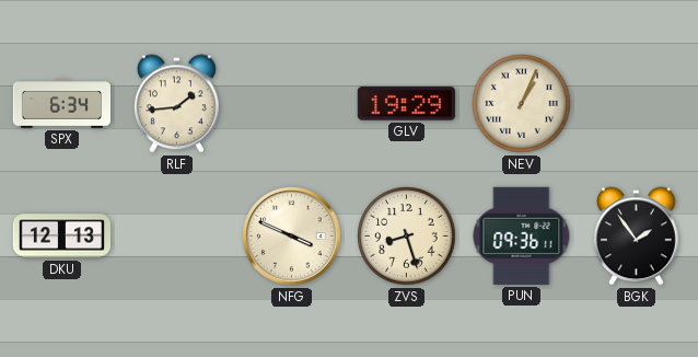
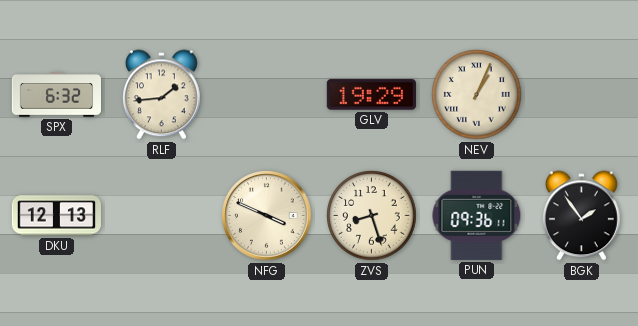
SPX: 6:34 -> 6:32 (56, 95)
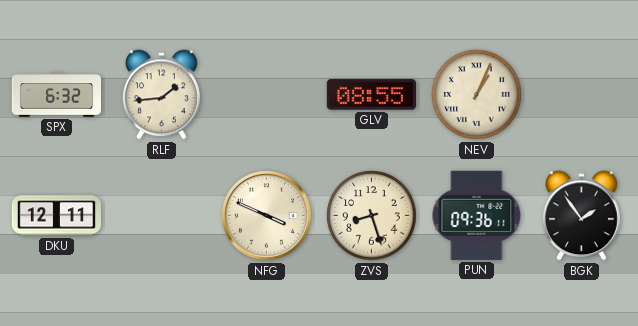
GLV: 19:29 -> 08:55 (371, 95)
DKU: 12:13 -> 12:11 (56, 216)
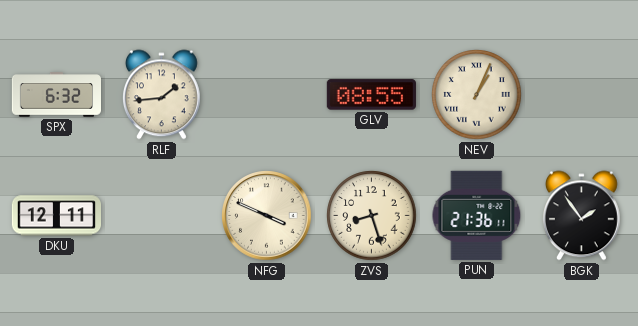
PUN: 09:36 -> 21:36 (477, 215)
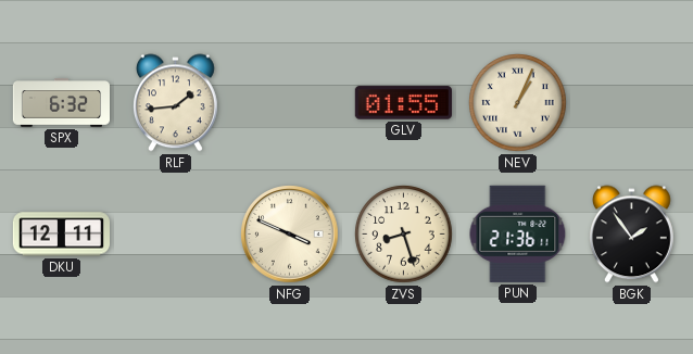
GLV: 08:55 -> 01:55 (403, 103)
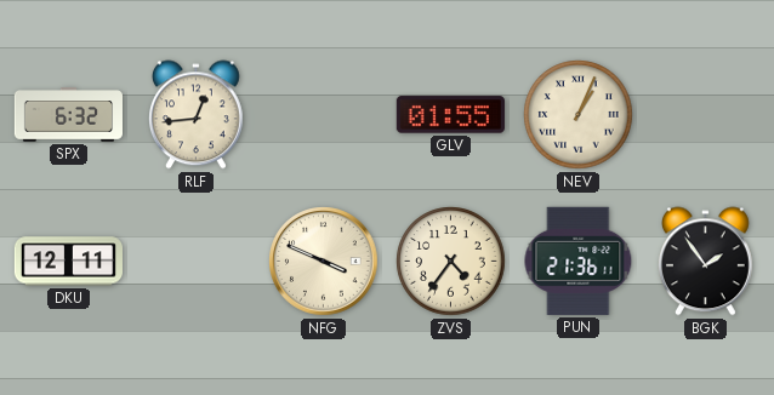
RLF: 1:44 -> 12:44 (195, 115)
ZVS: 8:27 -> 4:36 (451, 262)
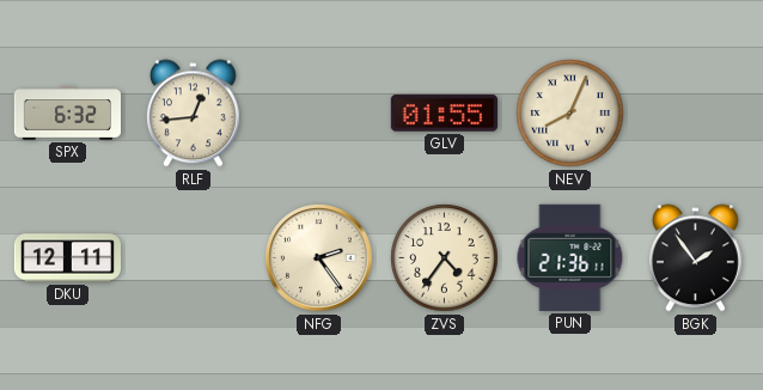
NEV: 1:04 -> 8:04 (570, 114)
NFG: 3:49 -> 2:24 (319, 258)
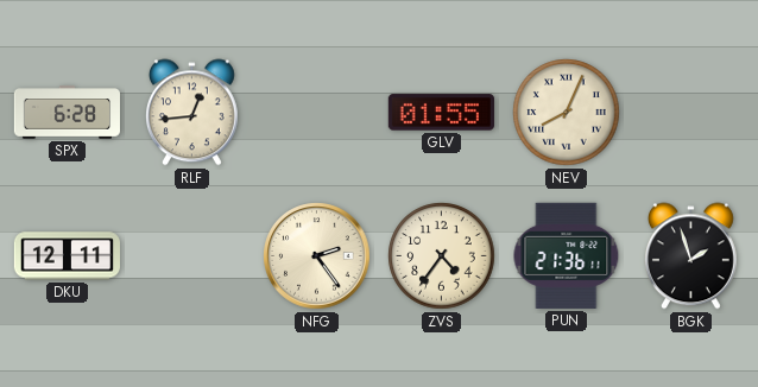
SPX: 6:32 -> 6:28 (67, 113)
BGK: 1:54 -> 1:57 (690, 256)
